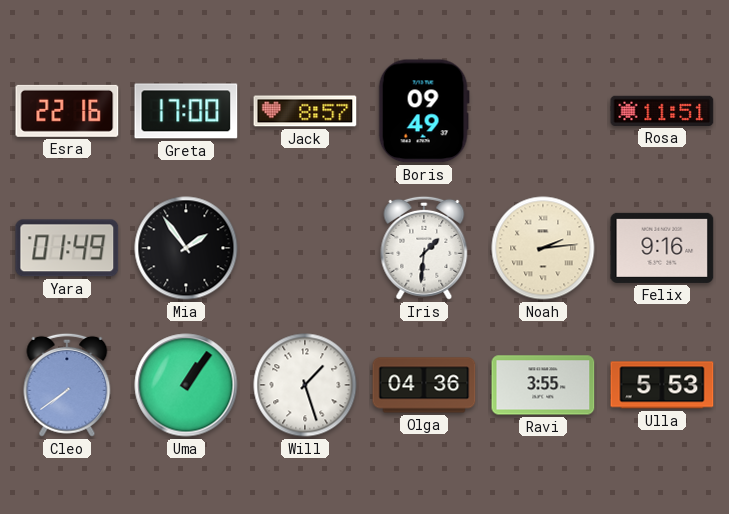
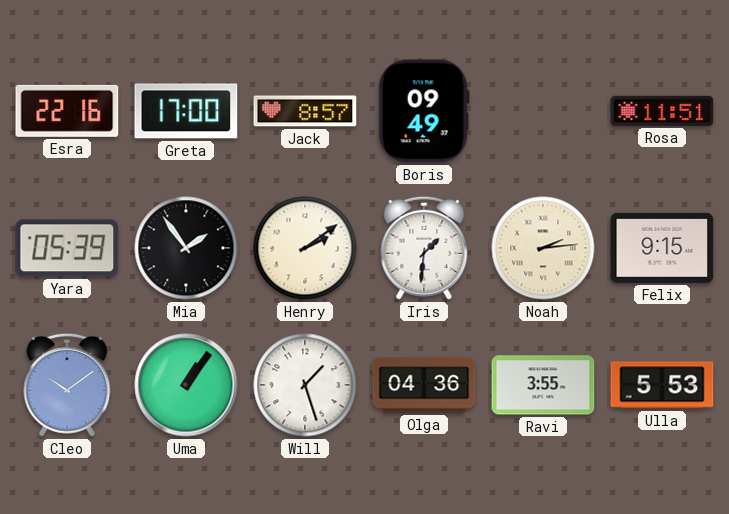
Yara: 01:49 -> 05:39 (67, 248)
Henry: none -> 2:09 (305, 248)
Felix: 9:16 -> 9:15 (662, 248)
Cleo: 7:39 -> 10:09 (67, 385)
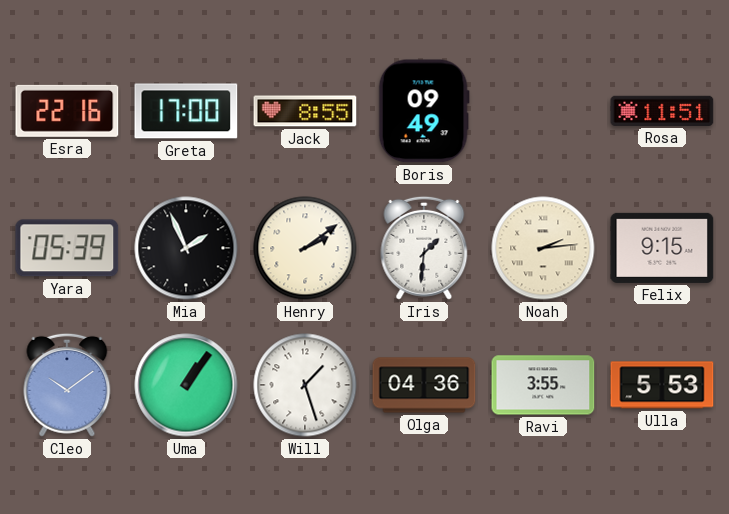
Jack: 8:57 -> 8:55 (305, 111)
Mia: 1:54 -> 1:56 (186, 248)
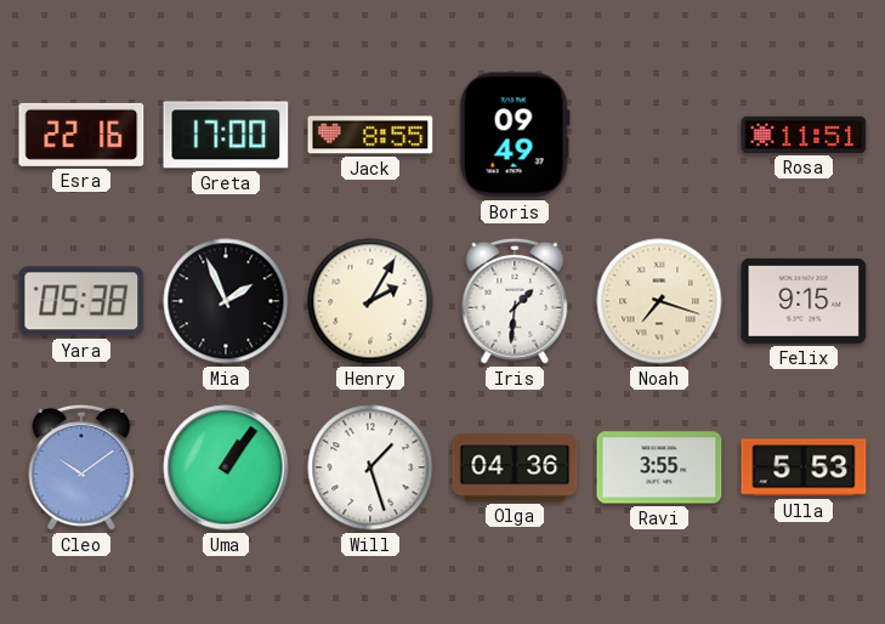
Yara: 05:39 -> 05:38 (81, 301)
Henry: 2:09 -> 2:05 (370, 301)
Noah: 2:14 -> 7:18 (659, 301)
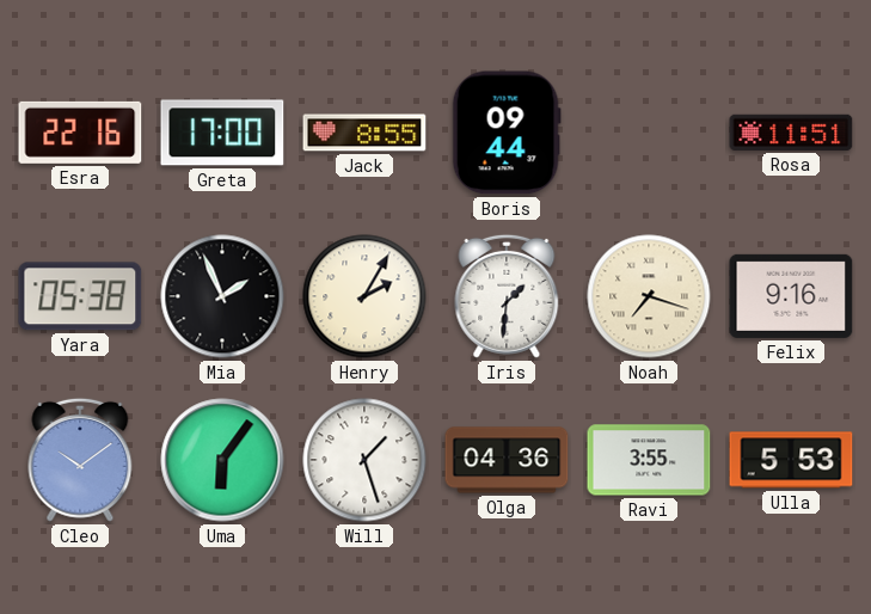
Boris: 09:49 -> 09:44 (507, 133)
Felix: 9:15 -> 9:16 (791, 296)
Uma: 1:06 -> 6:06 (222, 460)
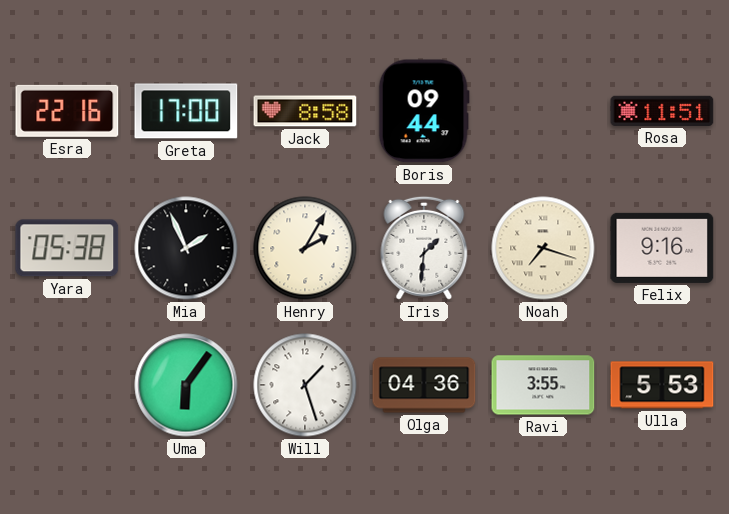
Jack: 8:55 -> 8:58 (305, 111)
Cleo: 10:09 -> none (80, 460)
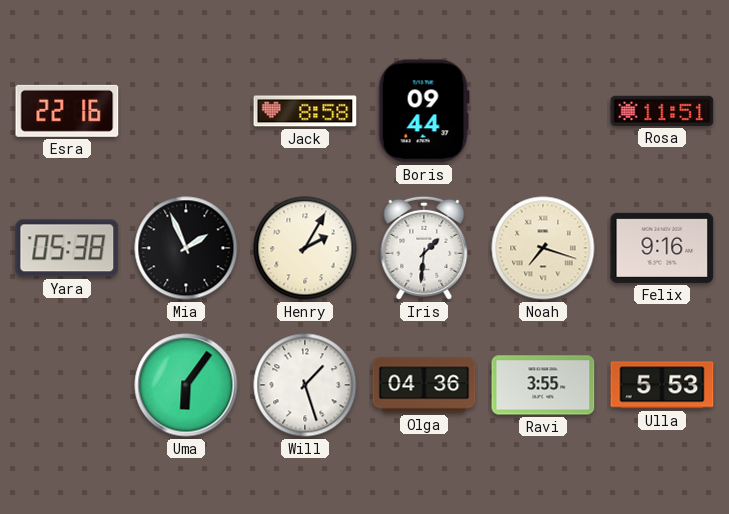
Greta: 17:00 -> none (186, 111)
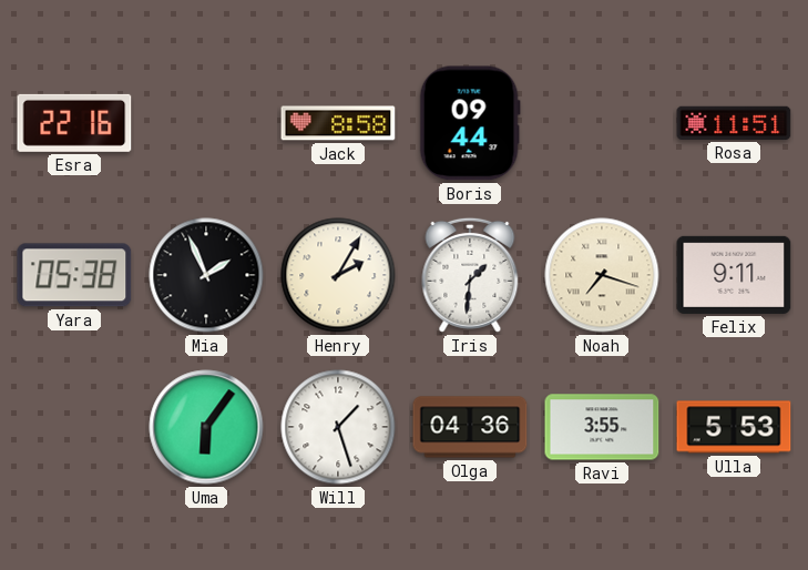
Felix: 9:16 -> 9:11 (734, 275)
